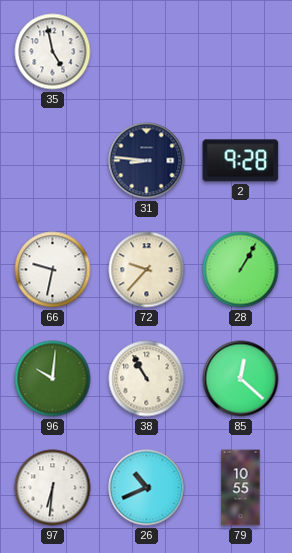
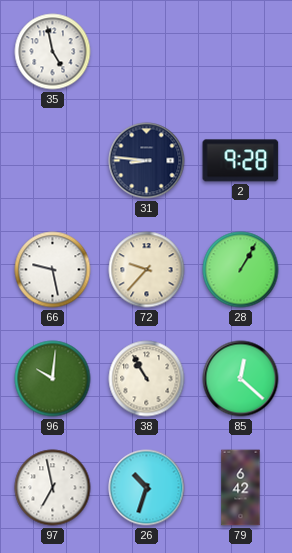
66: 9:32 -> 9:28 (53, 270)
97: 6:31 -> 6:58 (53, 488)
26: 10:41 -> 10:33 (147, 488)
79: 10:55 -> 6:42 (241, 488)
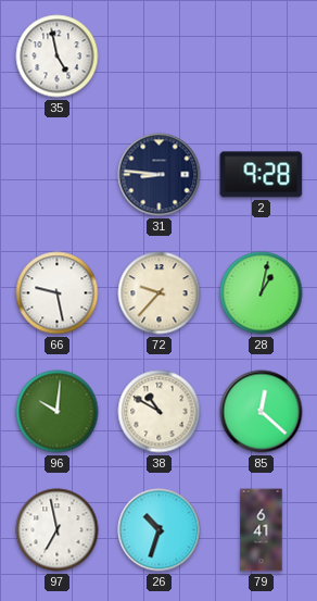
28: 1:05 -> 1:02 (262, 293)
38: 10:55 -> 10:50 (160, 412)
79: 6:42 -> 6:41 (262, 530)
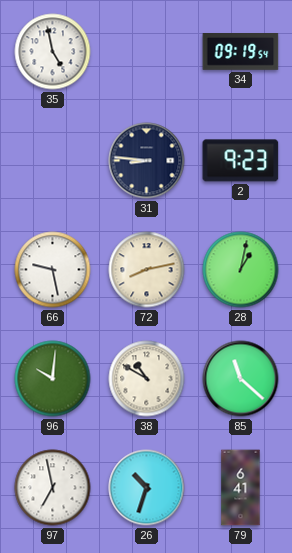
34: none -> 09:19 (241, 52)
2: 9:28 -> 9:23 (241, 161)
72: 9:37 -> 8:13 (147, 270)
85: 12:22 -> 11:22 (241, 379)
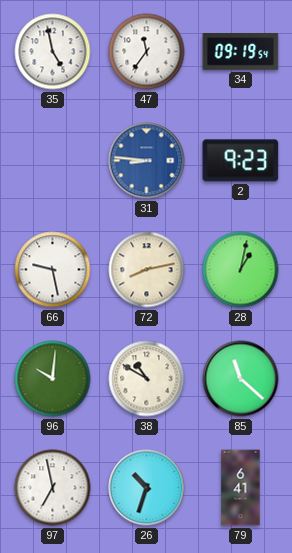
47: none -> 11:36 (147, 52)
31 dial: navy -> blue (147, 161)
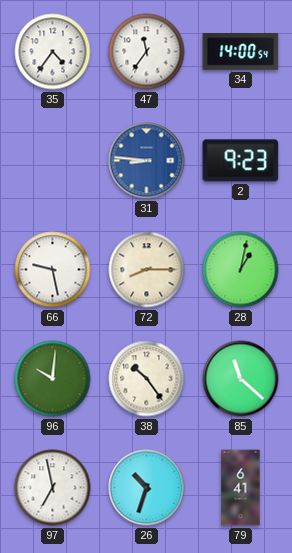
35: 4:58 -> 4:36 (53, 52)
34: 09:19 -> 14:00 (241, 52)
72: 8:13 -> 8:15 (147, 270)
38: 10:50 -> 10:24 (147, 379)
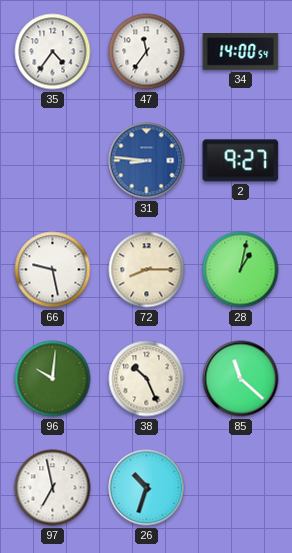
2: 9:23 -> 9:27 (241, 161)
38: 10:24 -> 10:26 (147, 379)
79: 6:41 -> none (241, 488)
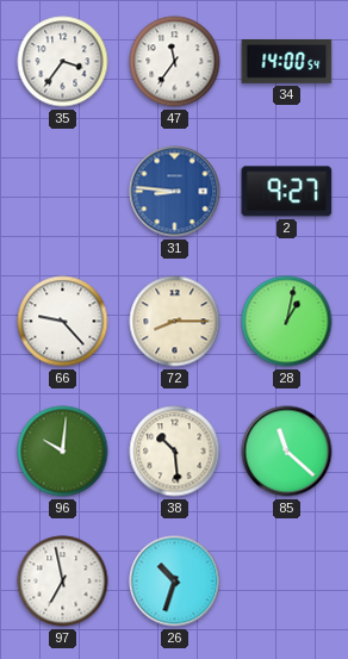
35: 4:36 -> 3:36 (63, 62)
66: 9:28 -> 9:23 (63, 322)
38: 10:26 -> 10:29 (175, 452)
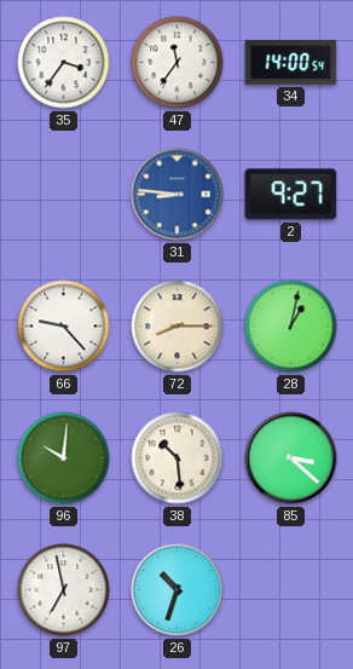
85: 11:22 -> 3:22 (291, 459)
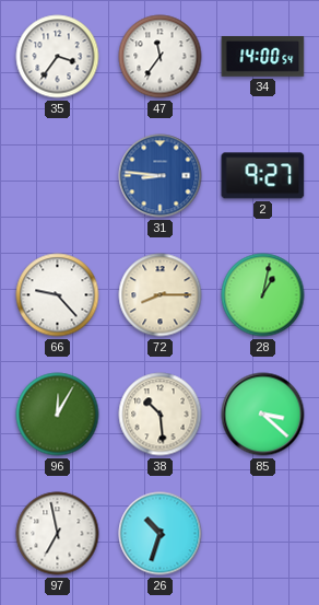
96: 10:01 -> 12:05 (58, 415)
